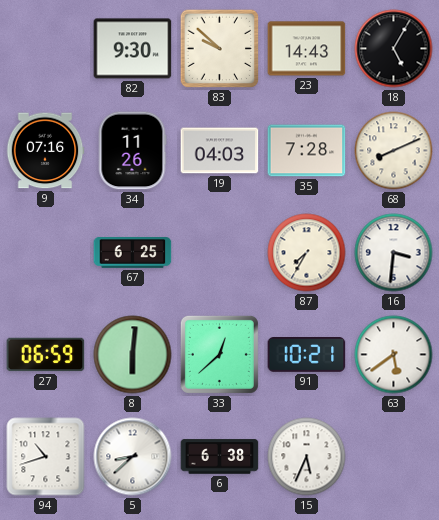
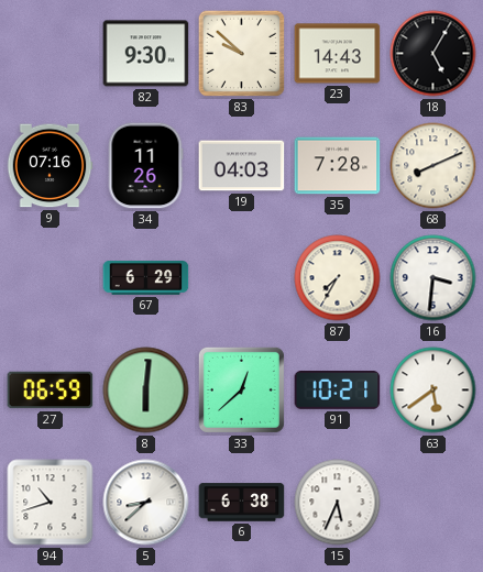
67: 6:25 -> 6:29 (146, 278)
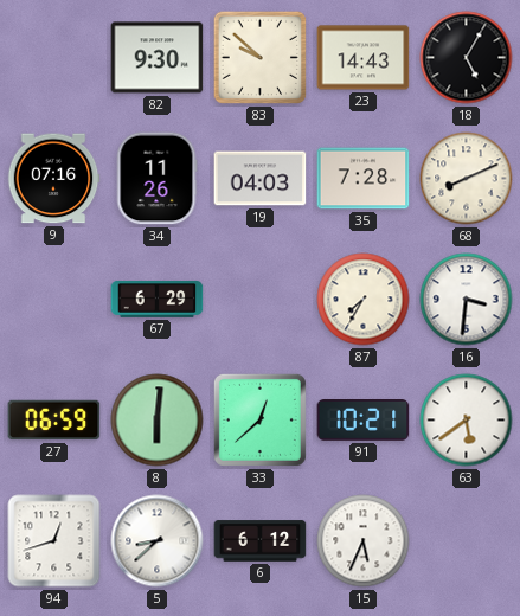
94: 10:42 -> 12:42 (54, 541)
6: 6:38 -> 6:12 (261, 541)
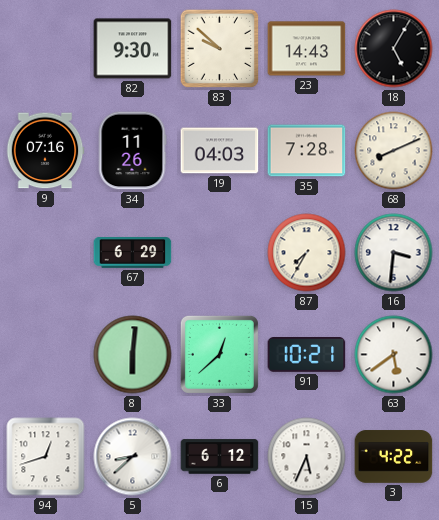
27: 06:59 -> none (54, 421)
3: none -> 4:22 (394, 457)
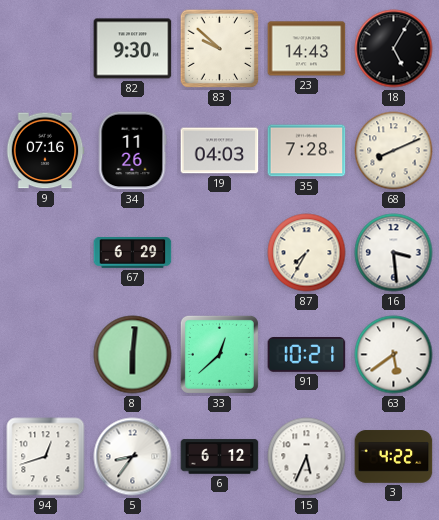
16: 3:31 -> 3:29 (394, 253)
5: 8:38 -> 8:36 (133, 457)
